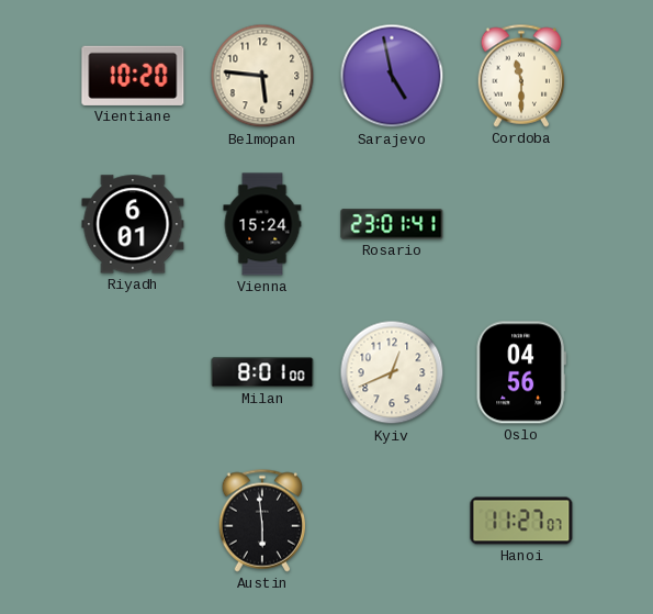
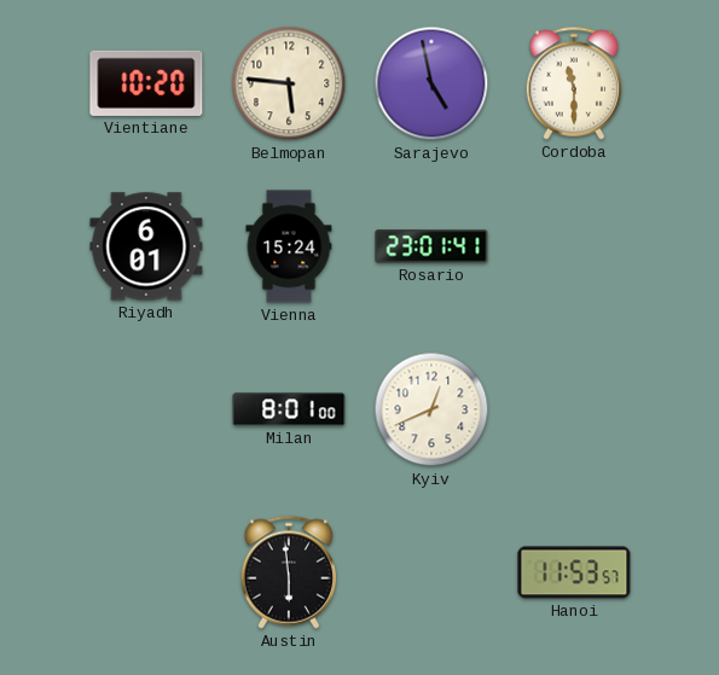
Oslo: 04:56 -> none (521, 372)
Hanoi: 11:27 -> 11:53 (574, 572)
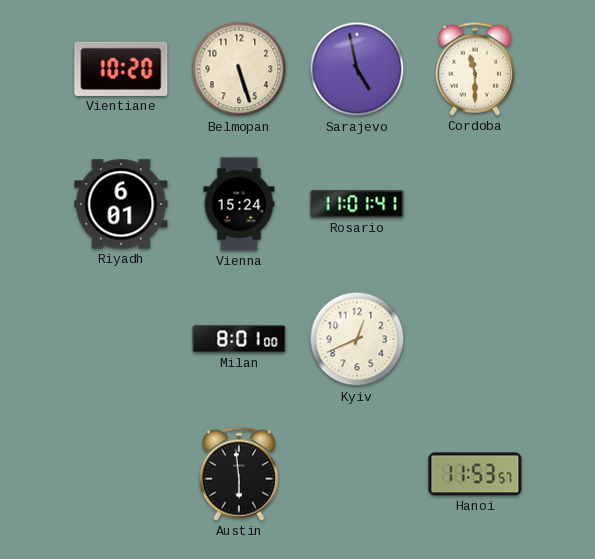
Belmopan: 5:46 -> 5:27 (239, 69)
Rosario: 23:01 -> 11:01 (357, 204)
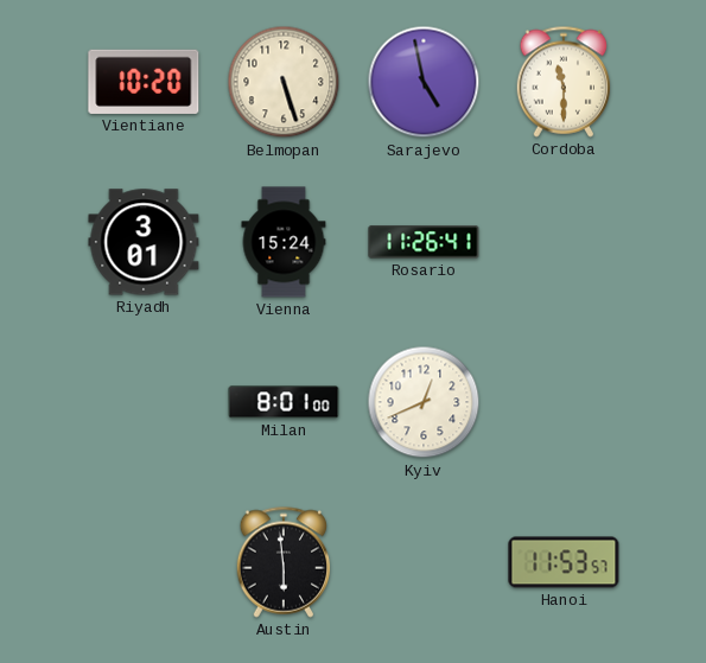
Riyadh: 6:01 -> 3:01 (144, 242)
Rosario: 11:01 -> 11:26 (424, 242)
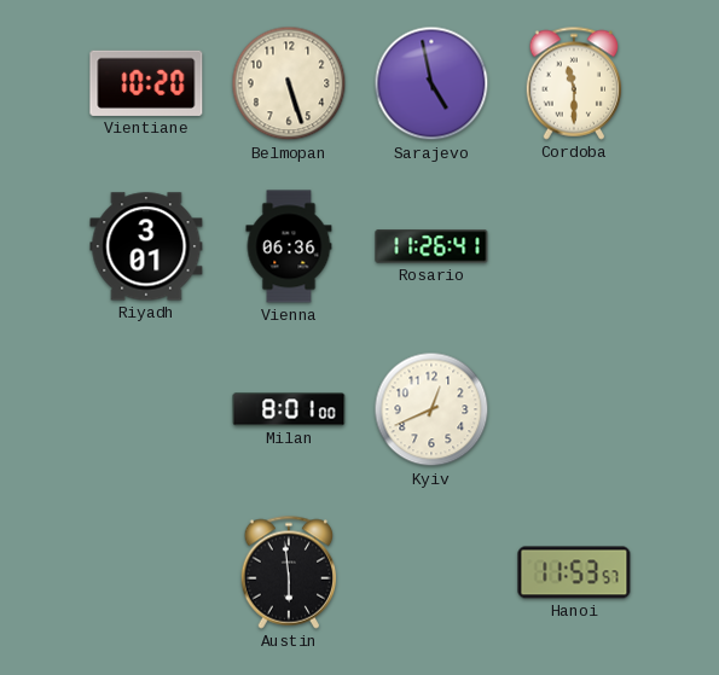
Vienna: 15:24 -> 06:36 (289, 246)
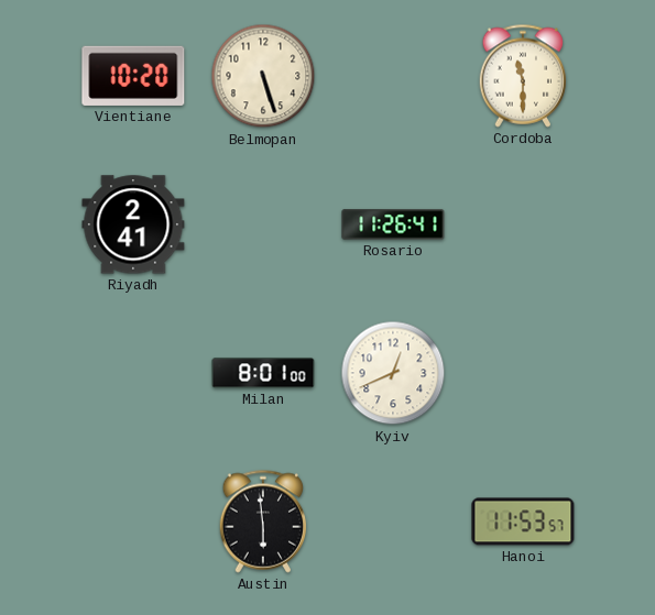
Sarajevo: 4:58 -> none (431, 83)
Riyadh: 3:01 -> 2:41 (133, 224)
Vienna: 06:36 -> none (289, 246)
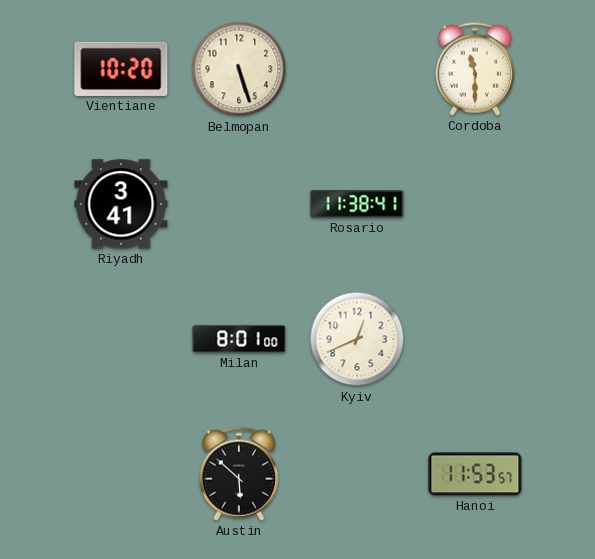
Riyadh: 2:41 -> 3:41 (121, 204)
Rosario: 11:26 -> 11:38 (357, 204)
Austin: 5:59 -> 5:52 (239, 474)
